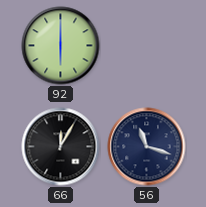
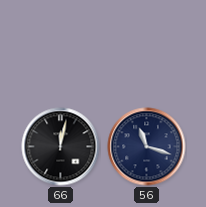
92: 6:00 -> none (61, 46)
66: 12:05 -> 12:02 (61, 147)
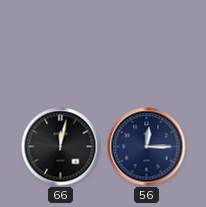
56: 11:18 -> 12:15 (147, 147)
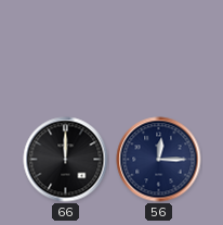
66: 12:02 -> 12:00 (66, 160)
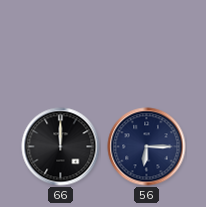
56: 12:15 -> 6:15 (147, 147)
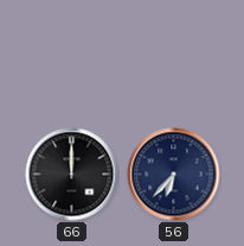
56: 6:15 -> 6:37 (174, 175)
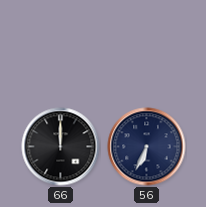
56: 6:37 -> 6:34 (147, 147)
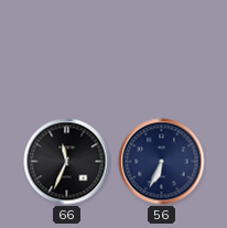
66: 12:00 -> 11:34 (67, 162)
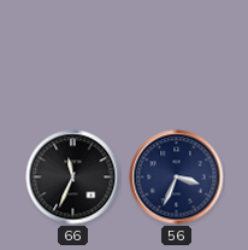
56: 6:34 -> 3:34 (177, 178)
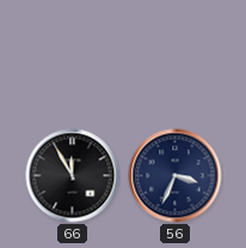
66: 11:34 -> 11:55 (73, 176)
